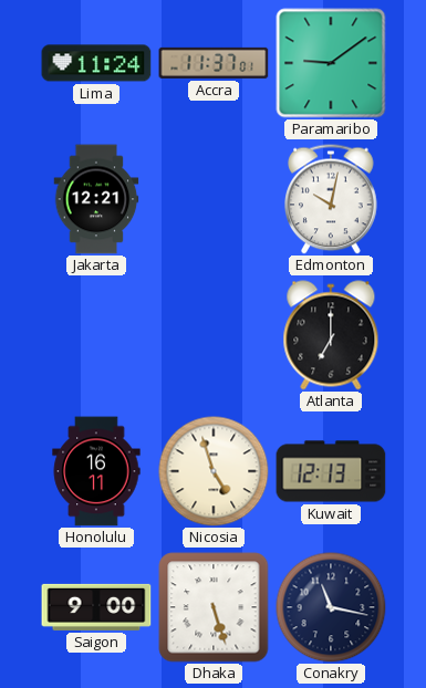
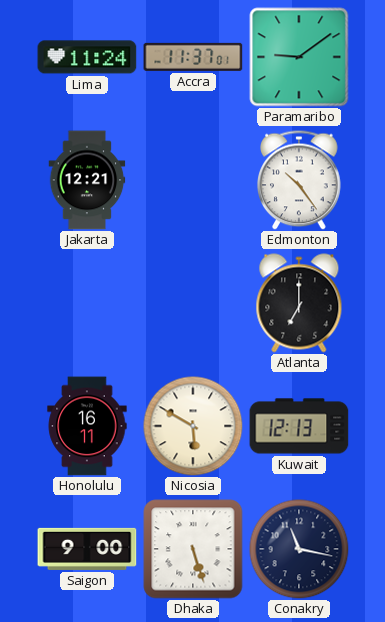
Edmonton: 10:02 -> 10:24 (300, 180)
Nicosia: 4:57 -> 5:50 (193, 426)
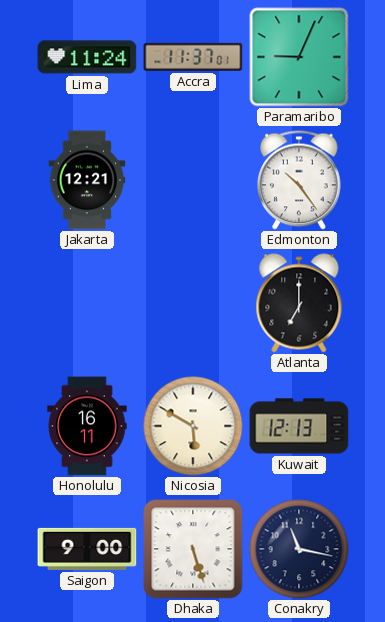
Paramaribo: 9:09 -> 9:04 (299, 57)
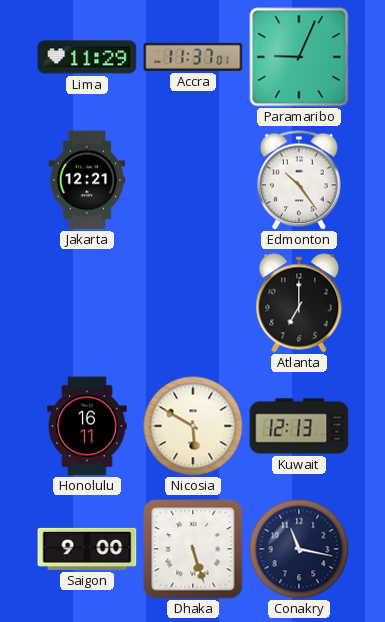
Lima: 11:24 -> 11:29 (87, 57)
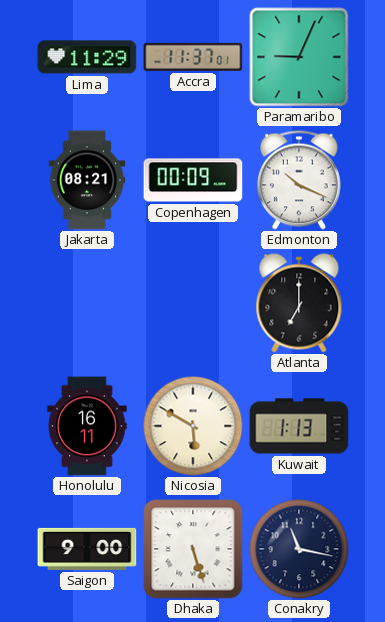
Jakarta: 12:21 -> 08:21 (87, 180)
Copenhagen: none -> 00:09 (193, 180)
Edmonton: 10:24 -> 10:19 (300, 180)
Kuwait: 12:13 -> 1:13 (299, 426)
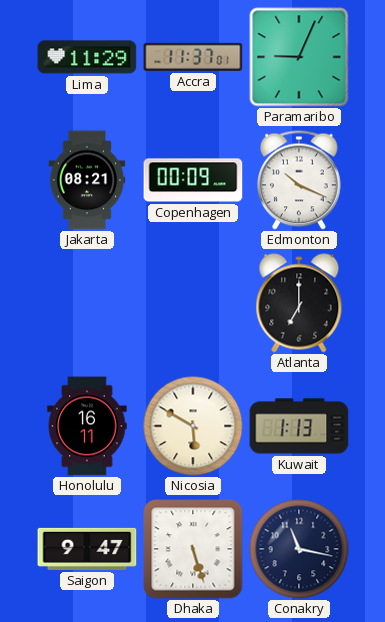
Saigon: 9:00 -> 9:47 (87, 549)
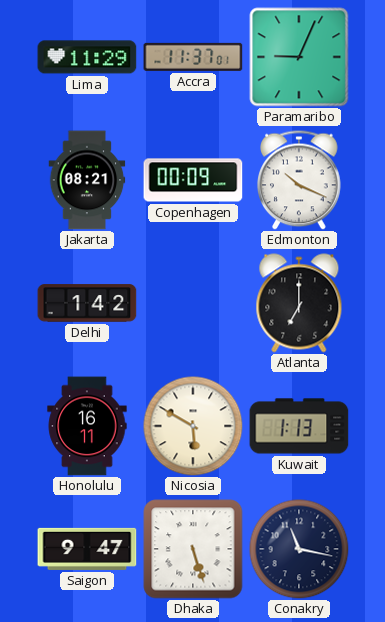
Delhi: none -> 1:42 (87, 303)
